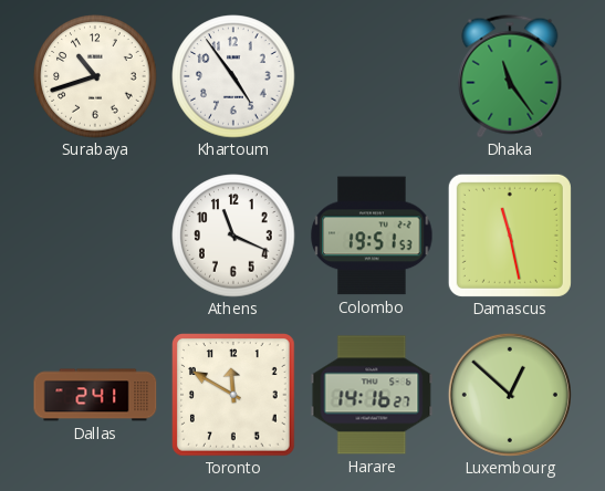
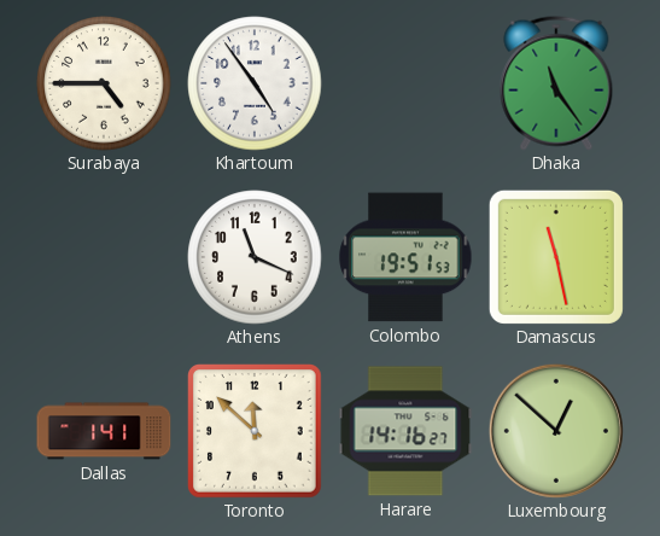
Surabaya: 10:42 -> 4:45 (104, 83)
Dallas: 2:41 -> 1:41 (104, 431)
Toronto: 11:50 -> 11:52 (256, 432)
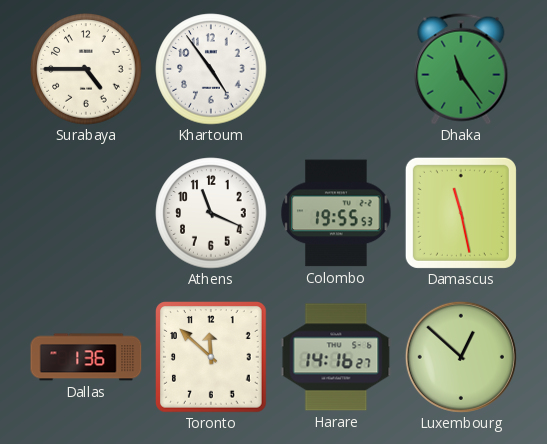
Colombo: 19:51 -> 19:55 (336, 213)
Dallas: 1:41 -> 1:36 (86, 357)
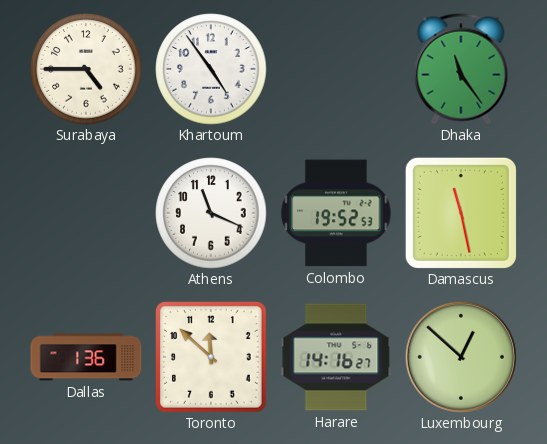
Colombo: 19:55 -> 19:52 (336, 213)
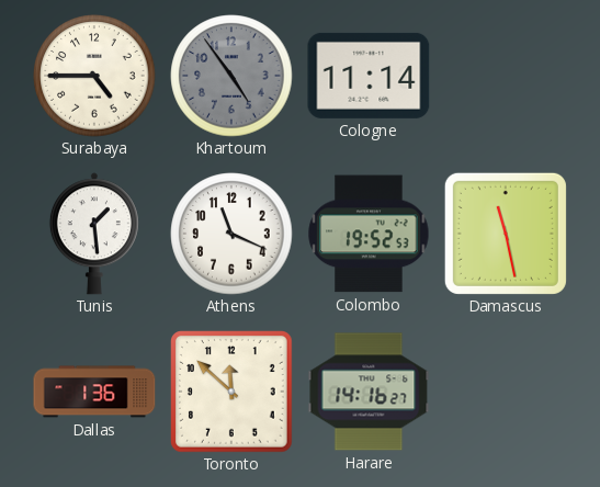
Khartoum dial: white -> grey (231, 76)
Cologne: none -> 11:14 (369, 76)
Dhaka: 11:24 -> none (461, 69)
Tunis: none -> 1:29 (94, 234)
Luxembourg: 12:52 -> none (461, 357)
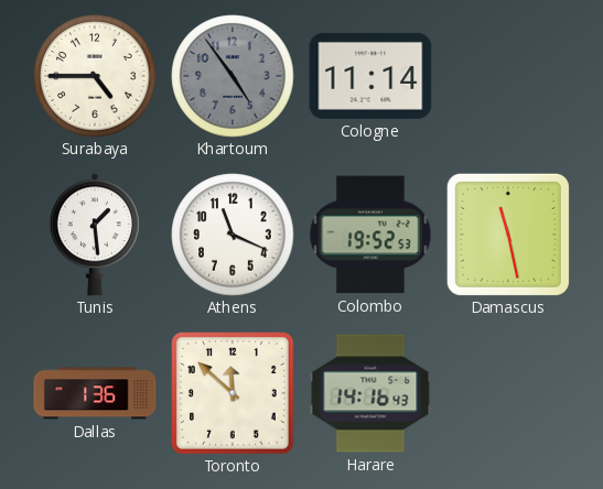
Harare: 14:16:27 -> 14:16:43 (370, 393)
